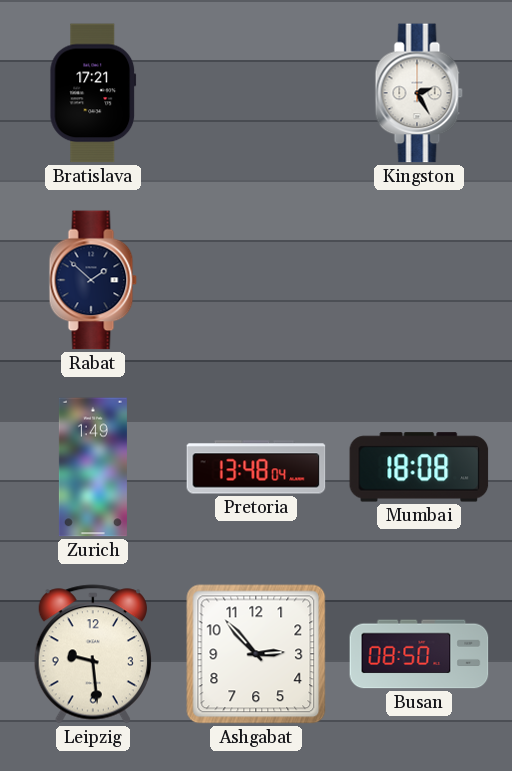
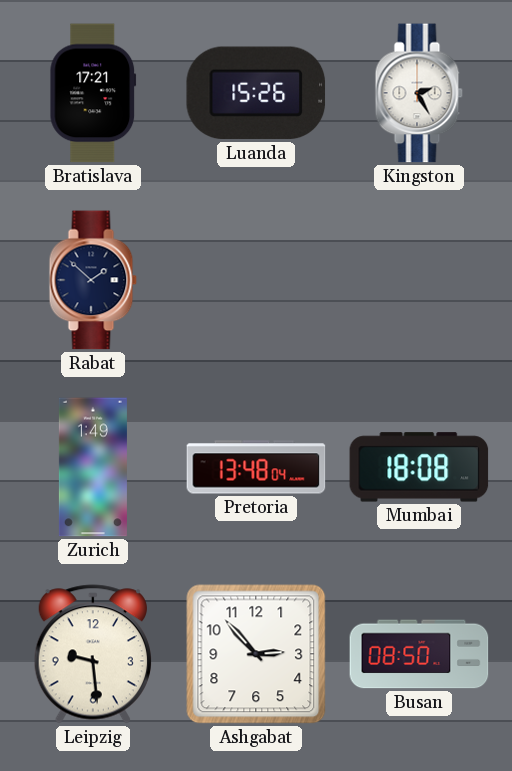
Luanda: none -> 15:26 (256, 93)
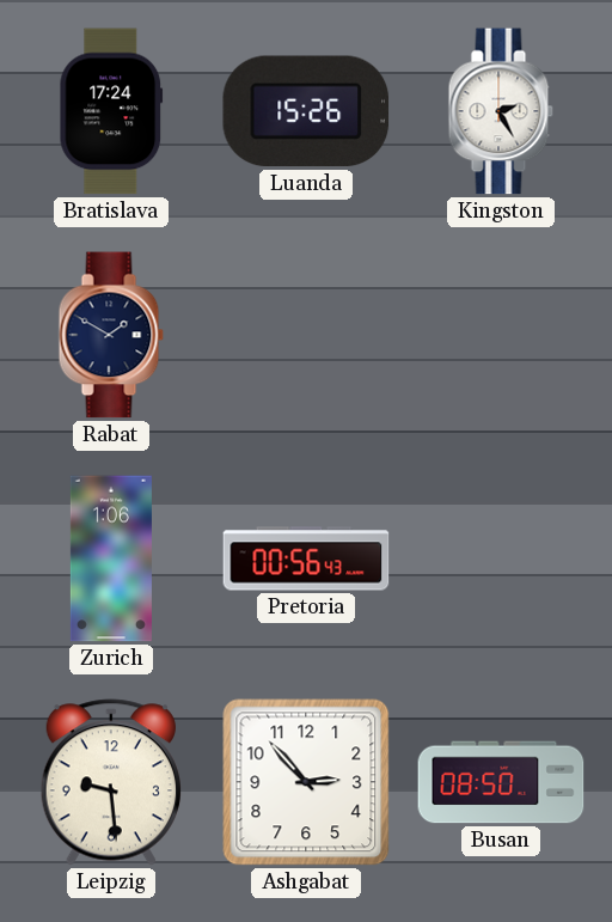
Bratislava: 17:21 -> 17:24 (111, 111)
Rabat: 1:52 -> 1:50 (111, 335)
Zurich: 1:49 -> 1:06 (111, 558)
Pretoria: 13:48 -> 00:56 (306, 558)
Mumbai: 18:08 -> none (419, 467)
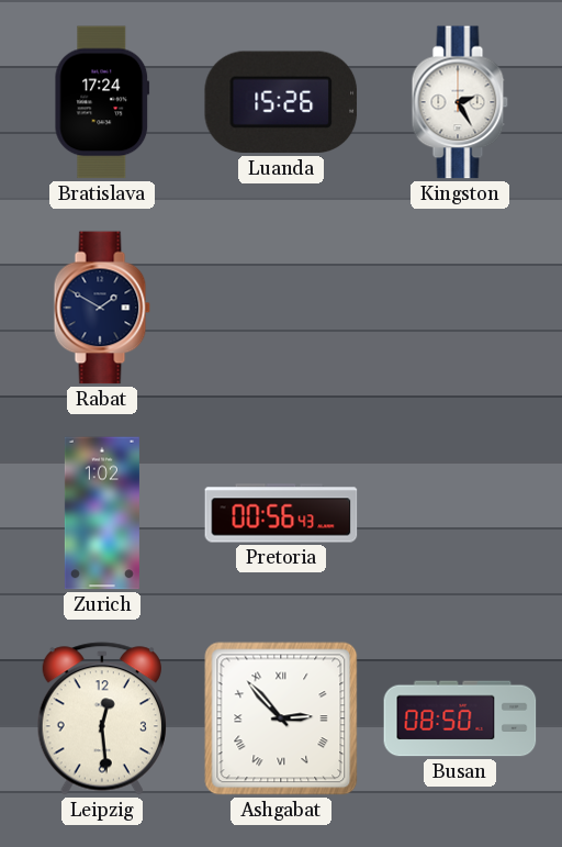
Zurich: 1:06 -> 1:02 (102, 513)
Leipzig: 9:29 -> 12:29 (102, 718)
Ashgabat numerals: Arabic -> Roman (281, 718)
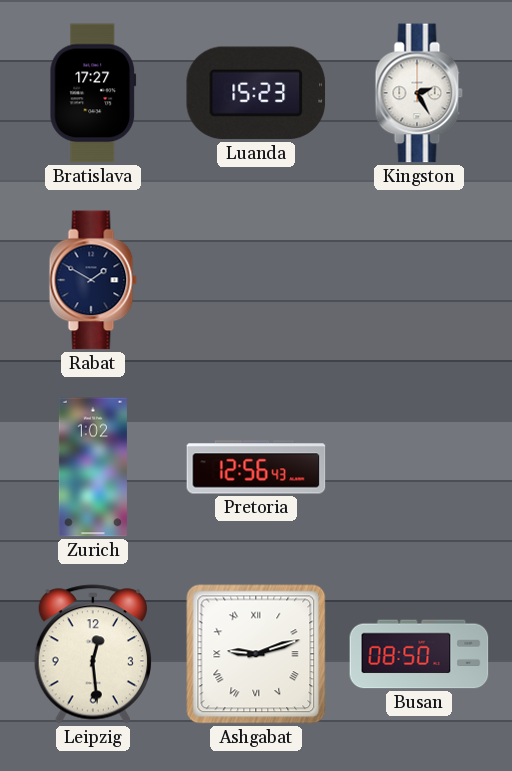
Bratislava: 17:24 -> 17:27 (93, 93)
Luanda: 15:26 -> 15:23 (256, 93)
Pretoria: 00:56 -> 12:56 (256, 467)
Ashgabat: 2:53 -> 9:12 (256, 654)
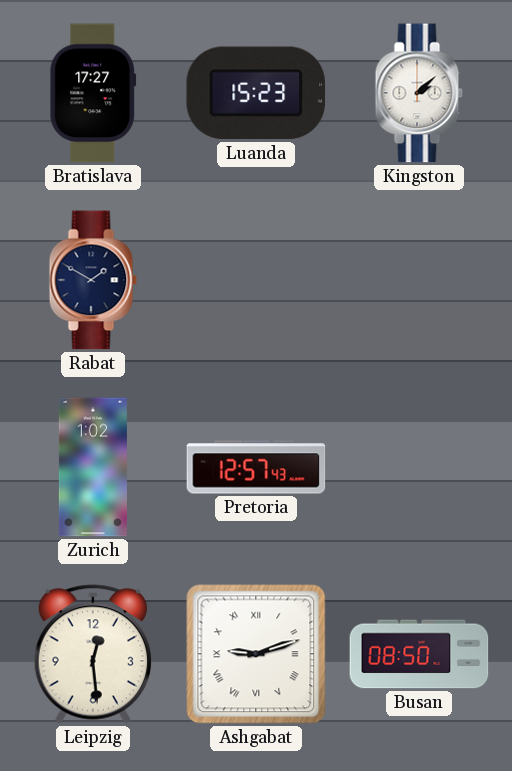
Kingston: 2:25 -> 2:08 (419, 93)
Pretoria: 12:56 -> 12:57 (256, 467)
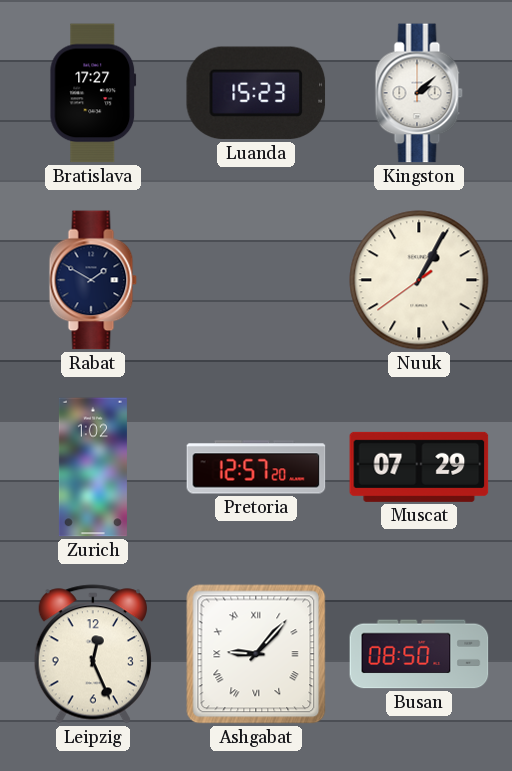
Nuuk: none -> 1:04 (419, 280)
Pretoria: 12:57:43 -> 12:57:20 (256, 467)
Muscat: none -> 07:29 (419, 467)
Leipzig: 12:29 -> 12:26 (93, 654)
Ashgabat: 9:12 -> 9:07 (256, 654)
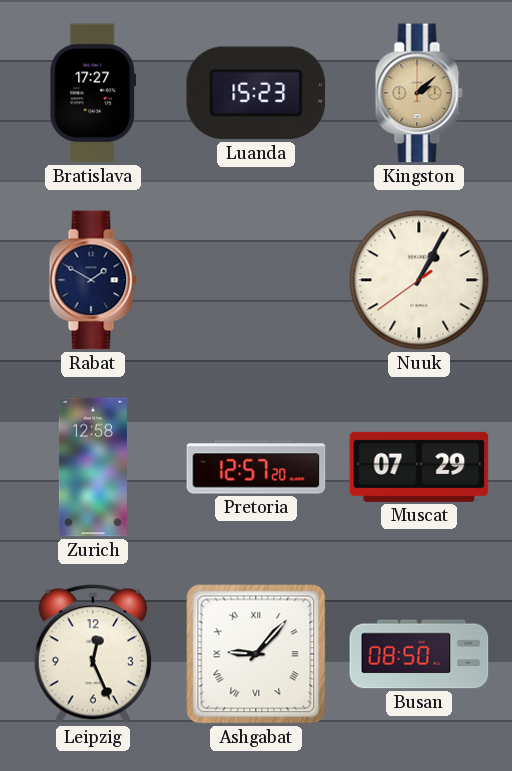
Kingston dial: white -> champagne (419, 93)
Zurich: 1:02 -> 12:58 (93, 467)
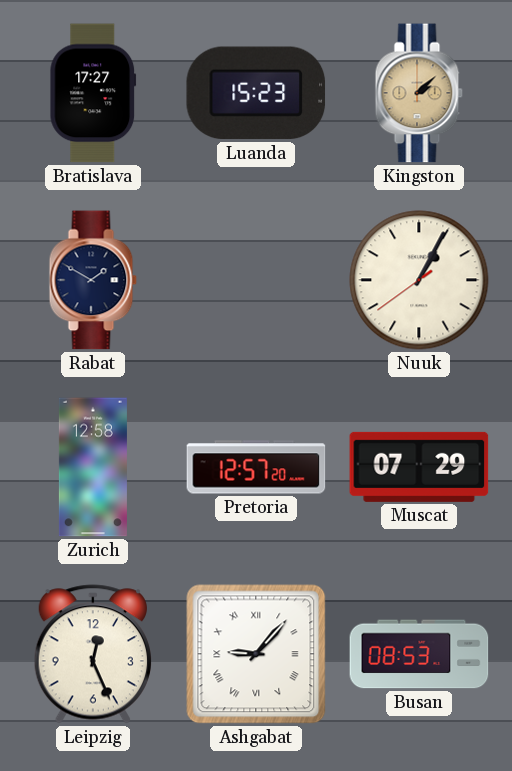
Busan: 08:50 -> 08:53 (419, 654)
